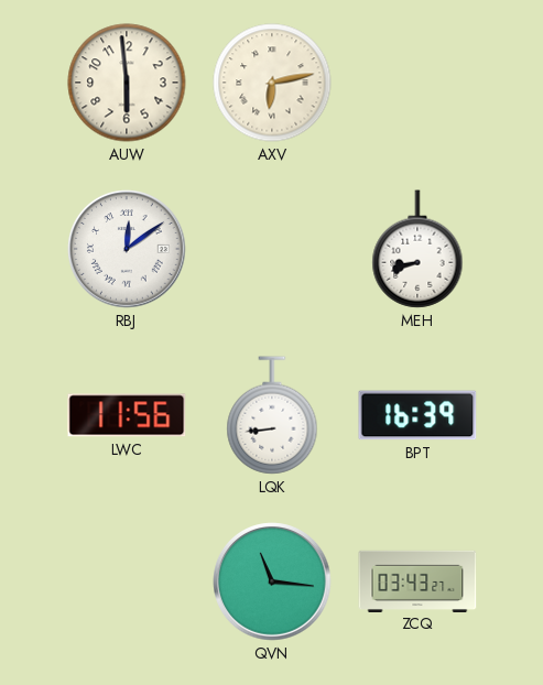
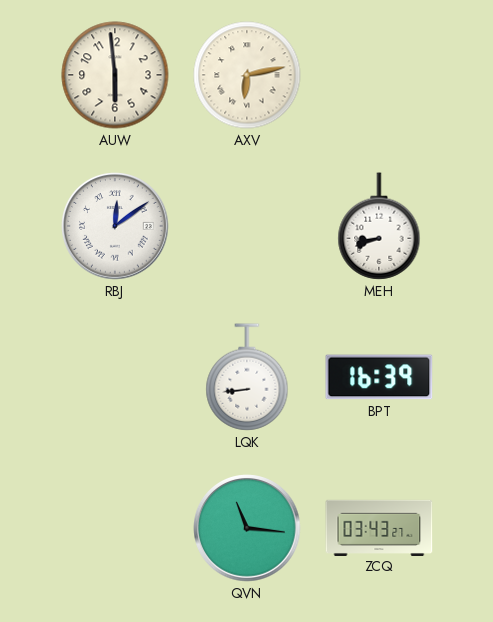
LWC: 11:56 -> none (127, 415)
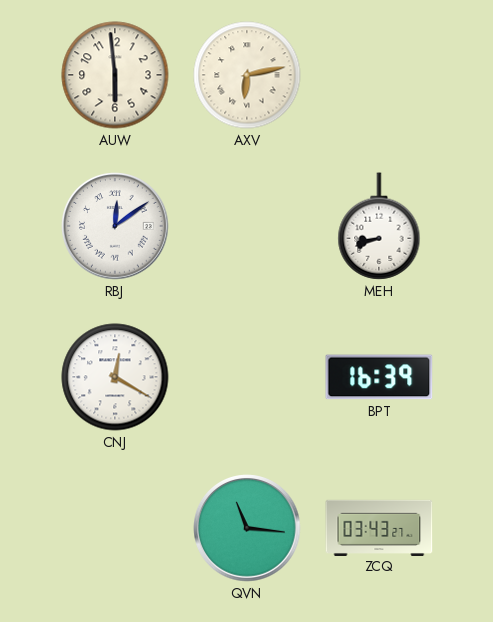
CNJ: none -> 12:20 (115, 377)
LQK: 8:44 -> none (247, 377)
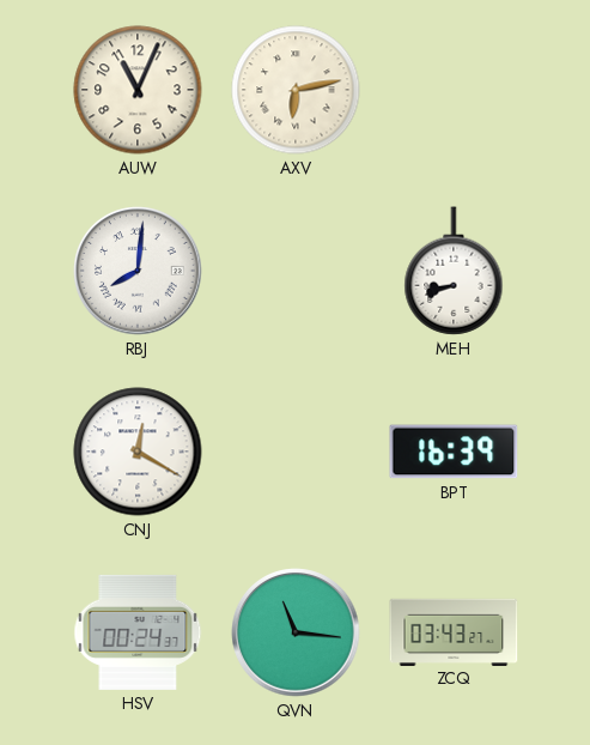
AUW: 5:59 -> 11:04 (138, 90)
RBJ: 12:09 -> 8:01 (138, 271)
HSV: none -> 00:24 (138, 632)
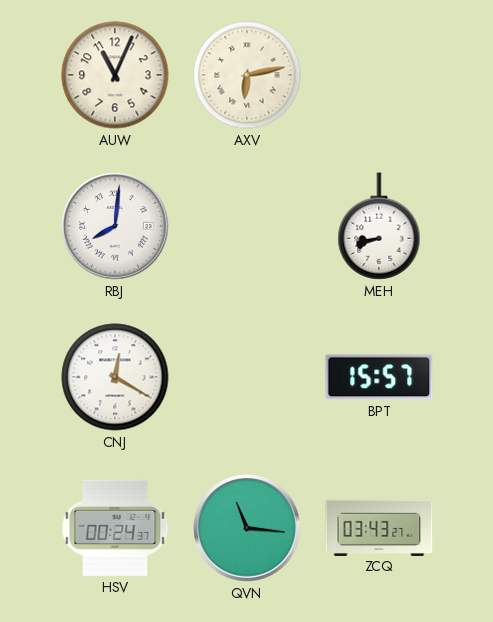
BPT: 16:39 -> 15:57 (379, 377)
